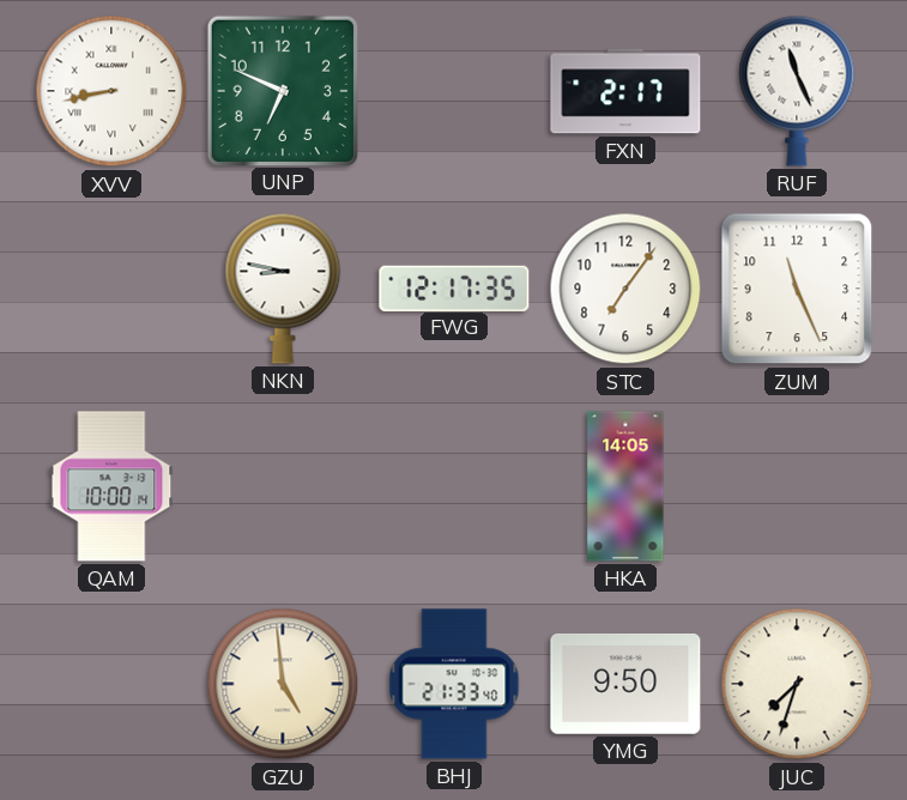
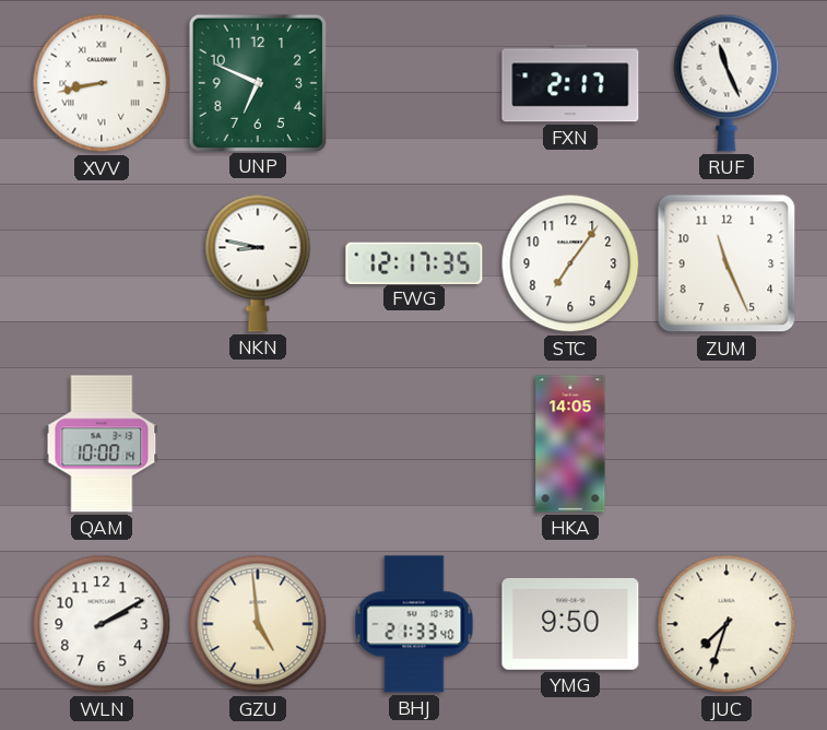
WLN: none -> 2:10 (102, 624)
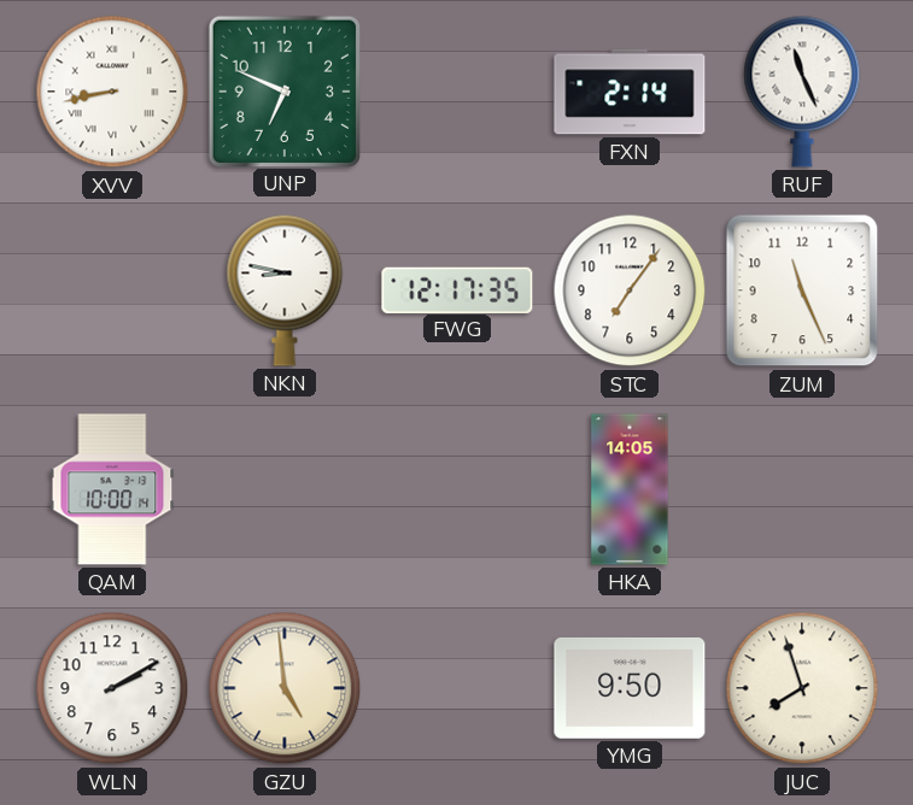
FXN: 2:17 -> 2:14 (630, 92)
BHJ: 21:33 -> none (414, 624)
JUC: 7:33 -> 7:57 (802, 688)
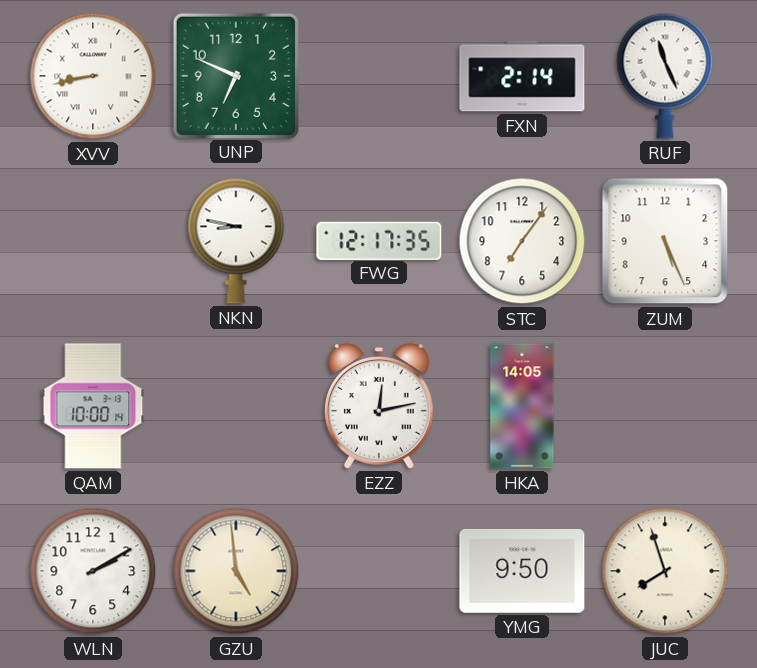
ZUM: 11:26 -> 5:26 (665, 241)
EZZ: none -> 12:13 (379, 407)
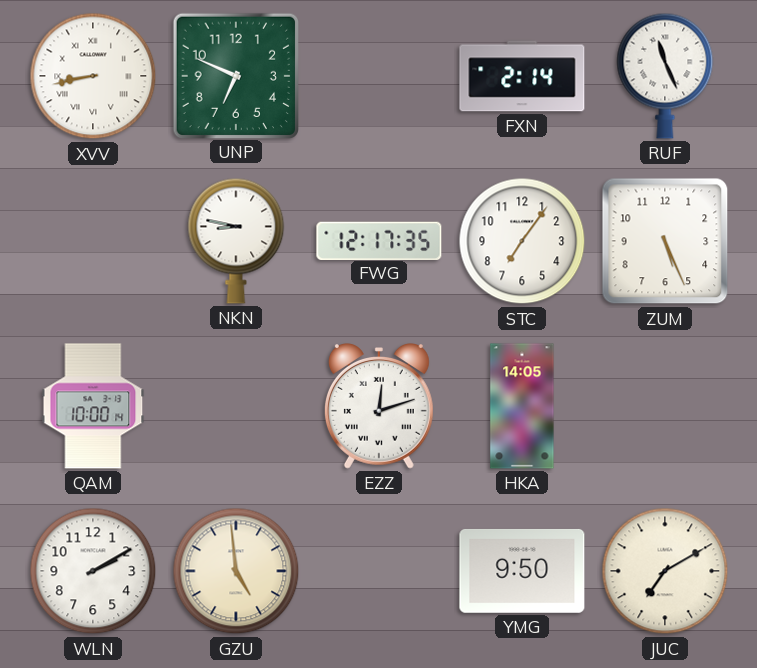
EZZ: 12:13 -> 12:12 (379, 407)
JUC: 7:57 -> 7:10 (665, 571)
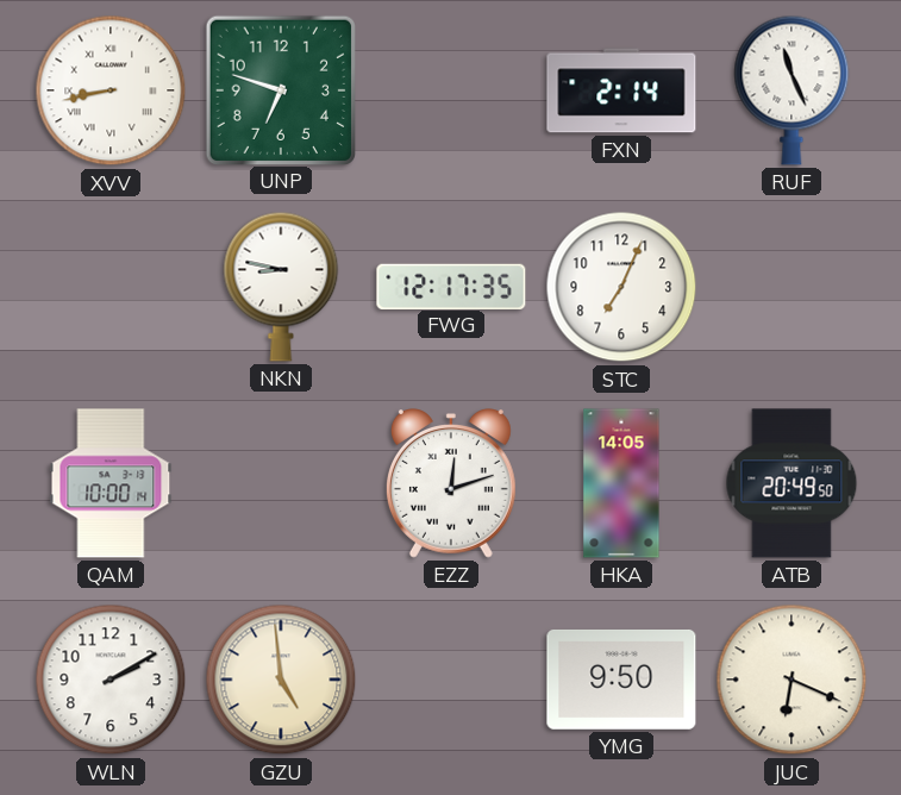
UNP: 6:49 -> 6:48 (280, 89)
STC: 7:06 -> 7:04 (621, 287)
ZUM: 5:26 -> none (665, 241)
ATB: none -> 20:49 (791, 483)
JUC: 7:10 -> 6:19 (791, 680)
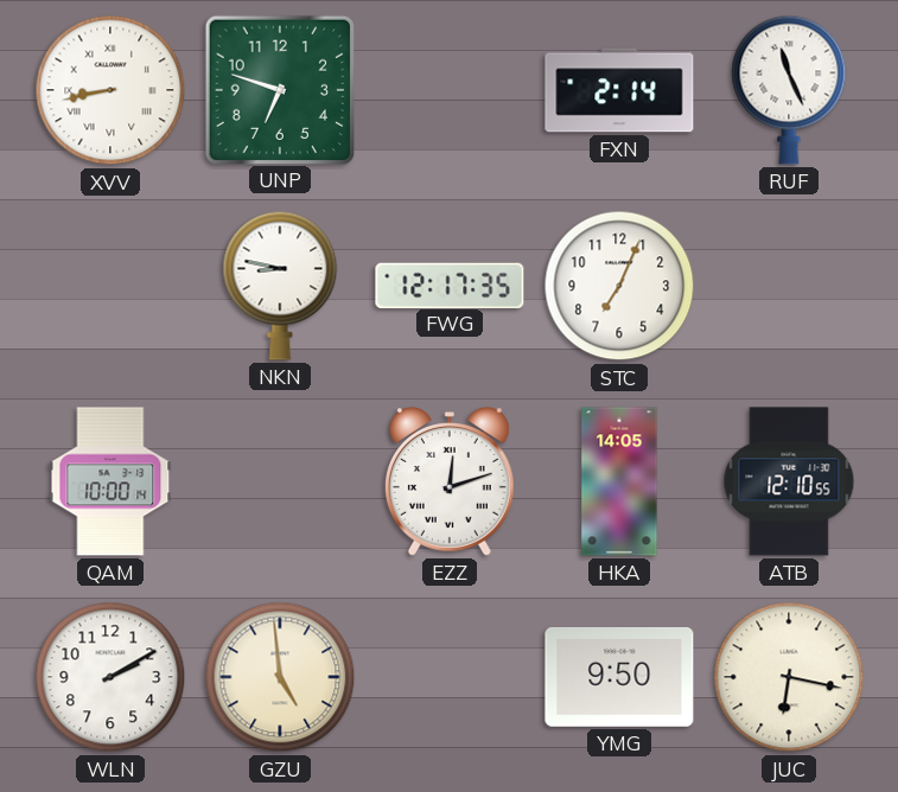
ATB: 20:49 -> 12:10 (789, 481)
JUC: 6:19 -> 6:17 (789, 677)
